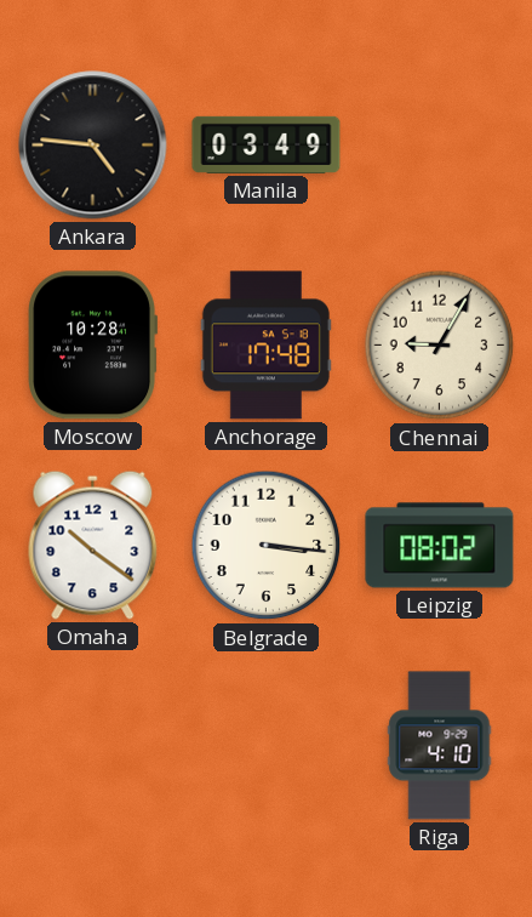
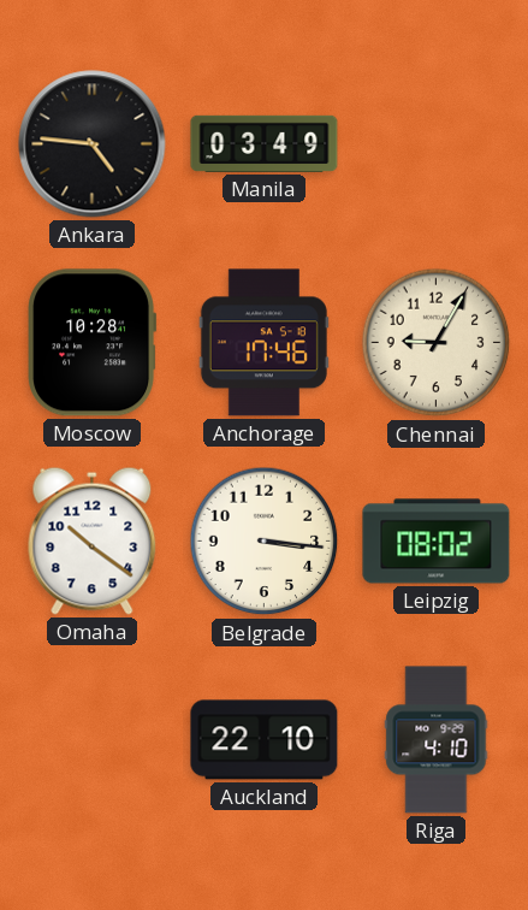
Anchorage: 17:48 -> 17:46 (263, 343)
Auckland: none -> 22:10 (265, 740)
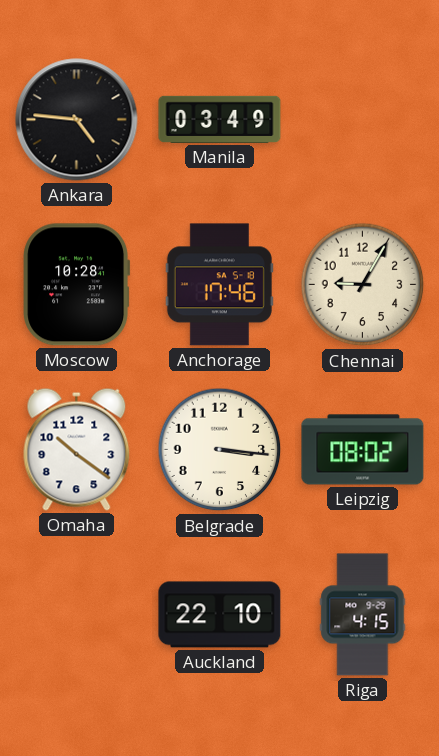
Riga: 4:10 -> 4:15 (363, 615)
